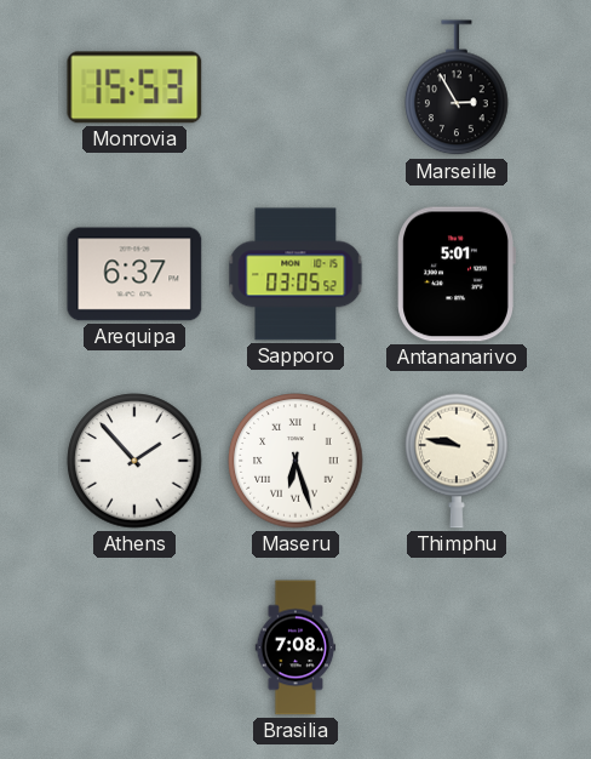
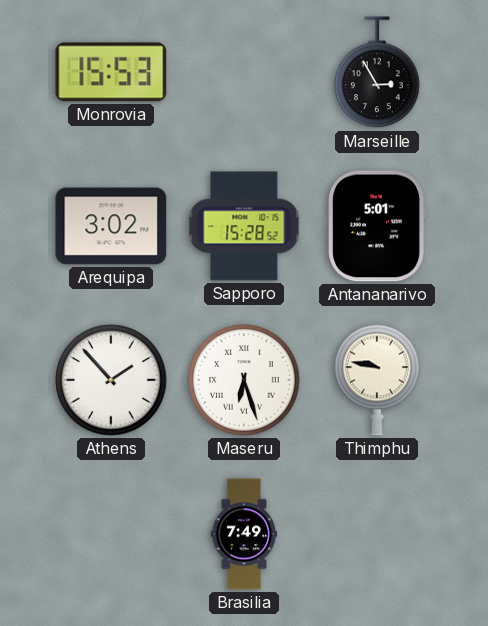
Arequipa: 6:37 -> 3:02 (111, 226)
Sapporo: 03:05 -> 15:28 (244, 226)
Brasilia: 7:08 -> 7:49 (244, 534)
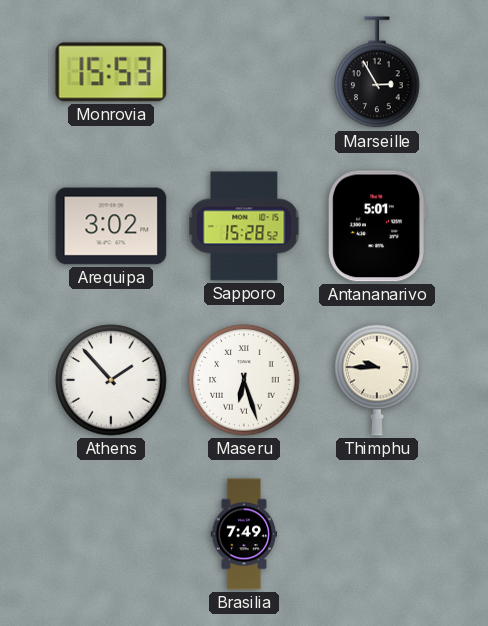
Thimphu: 9:47 -> 9:45 (377, 380)
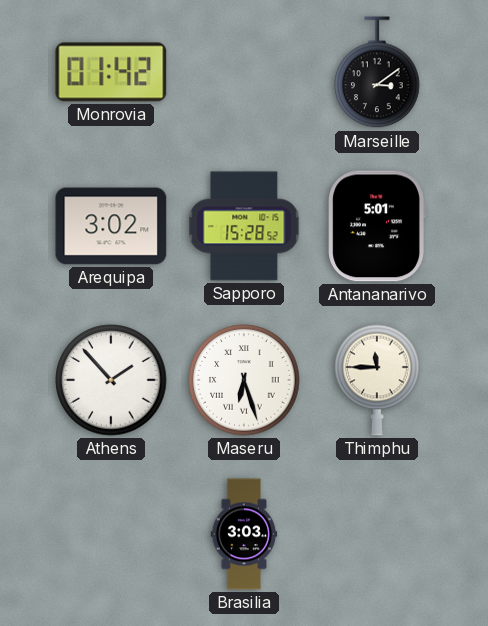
Monrovia: 15:53 -> 01:42 (111, 72)
Marseille: 2:55 -> 3:09 (377, 73)
Thimphu: 9:45 -> 11:45 (377, 380)
Brasilia: 7:49 -> 3:03 (244, 534)
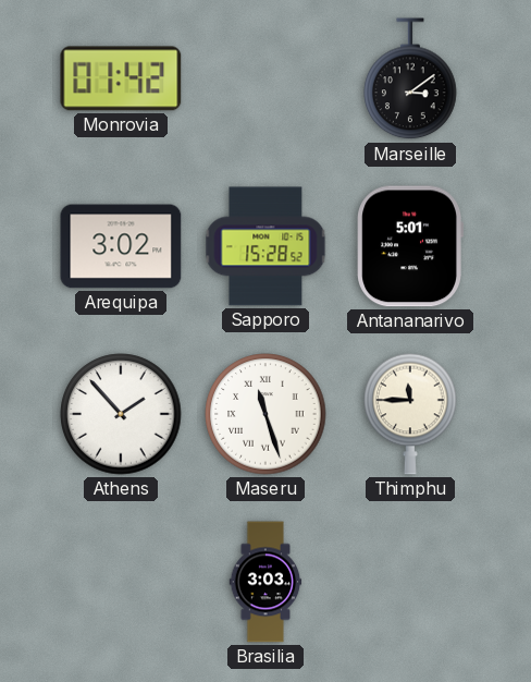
Maseru: 6:27 -> 11:27 (265, 414)
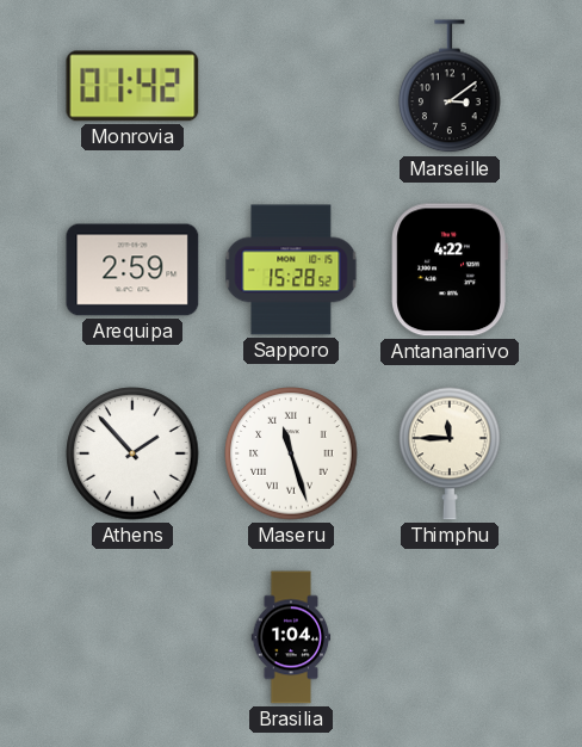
Arequipa: 3:02 -> 2:59 (132, 270)
Antananarivo: 5:01 -> 4:22 (450, 270)
Brasilia: 3:03 -> 1:04 (291, 637)
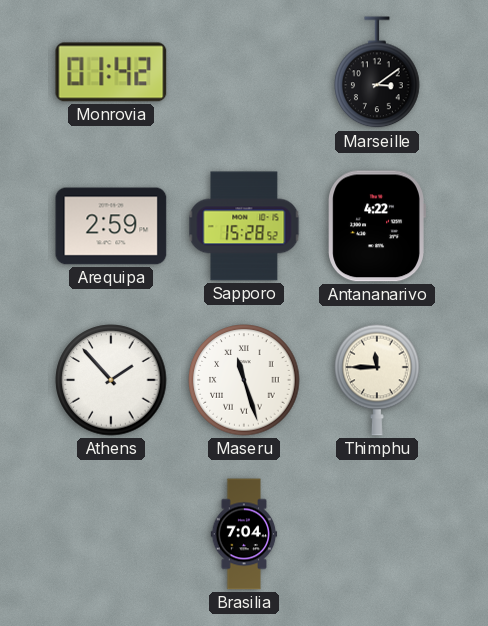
Brasilia: 1:04 -> 7:04 (244, 534)
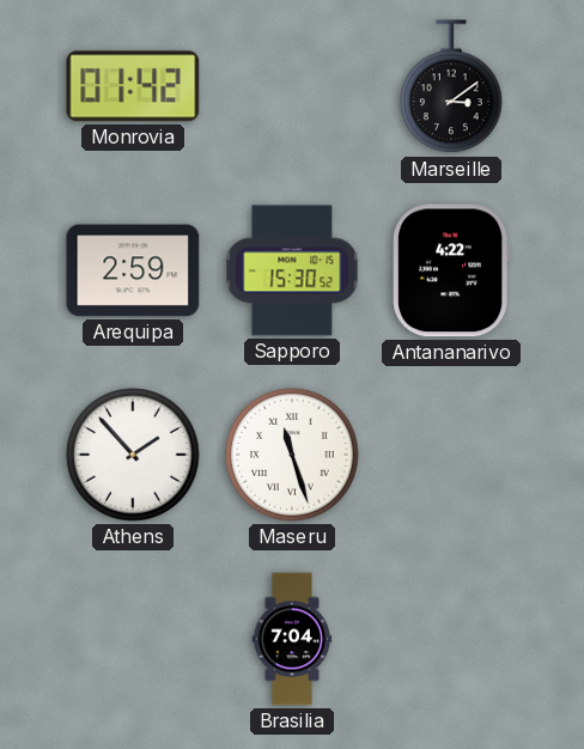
Sapporo: 15:28 -> 15:30 (292, 270)
Thimphu: 11:45 -> none (377, 380)
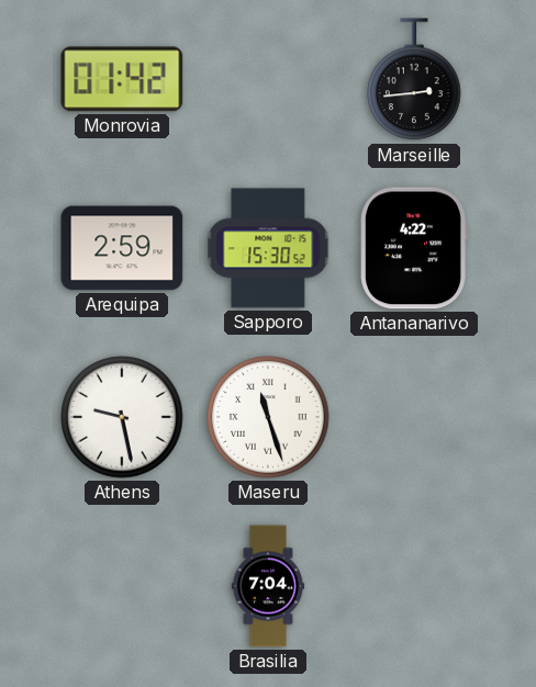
Marseille: 3:09 -> 2:44 (414, 80)
Athens: 1:53 -> 9:28 (122, 417)
